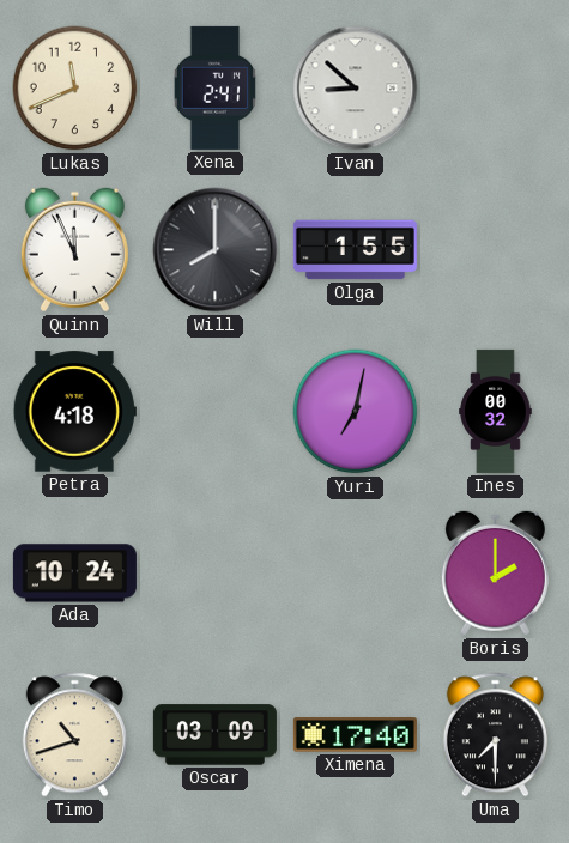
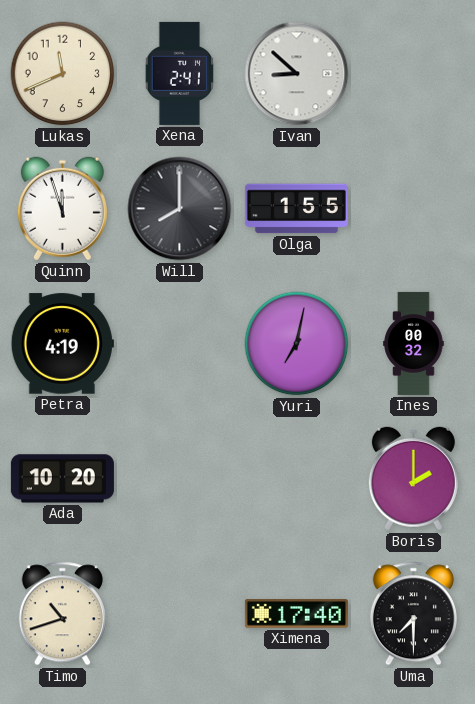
Quinn: 11:56 -> 11:57 (62, 209)
Petra: 4:18 -> 4:19 (62, 344)
Ada: 10:24 -> 10:20 (62, 479)
Oscar: 03:09 -> none (214, 735)
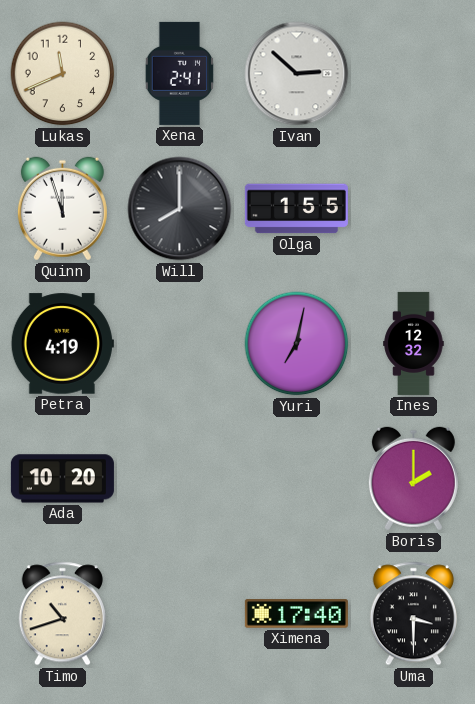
Ivan: 8:52 -> 2:52 (297, 74)
Ines: 00:32 -> 12:32 (414, 343)
Uma: 7:30 -> 3:30 (413, 614)
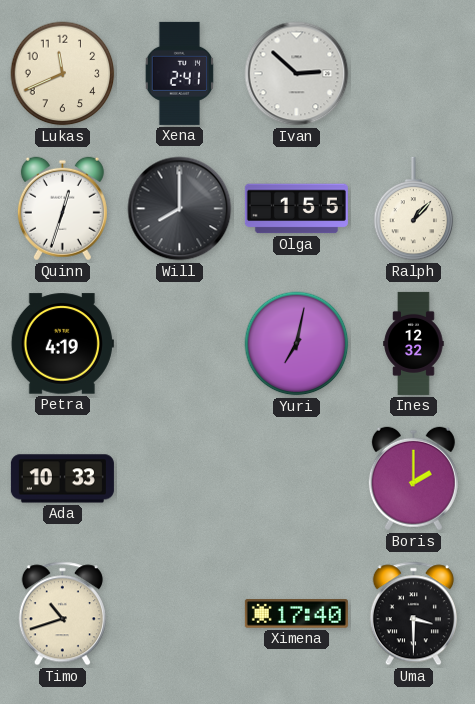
Quinn: 11:57 -> 12:33 (62, 209)
Ralph: none -> 1:07 (414, 209)
Ada: 10:20 -> 10:33 (62, 479)
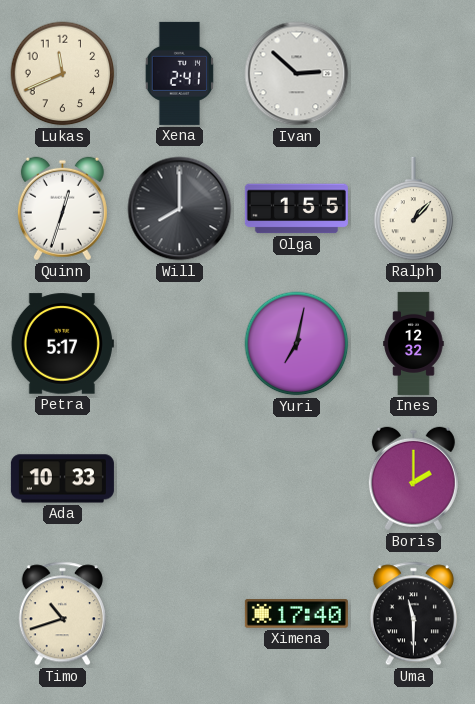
Petra: 4:19 -> 5:17 (62, 344)
Uma: 3:30 -> 11:30 (413, 614)
